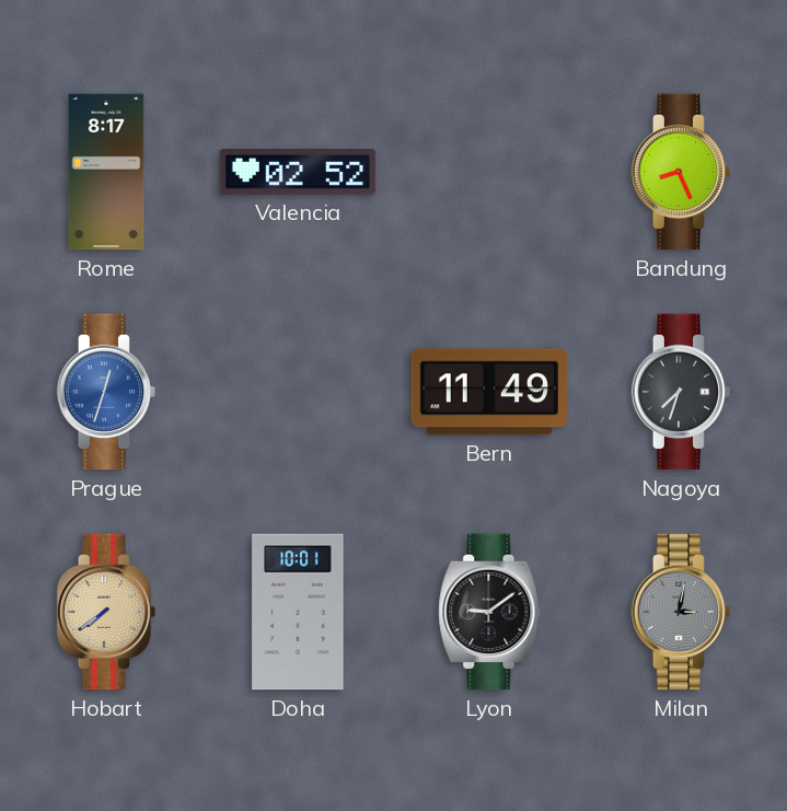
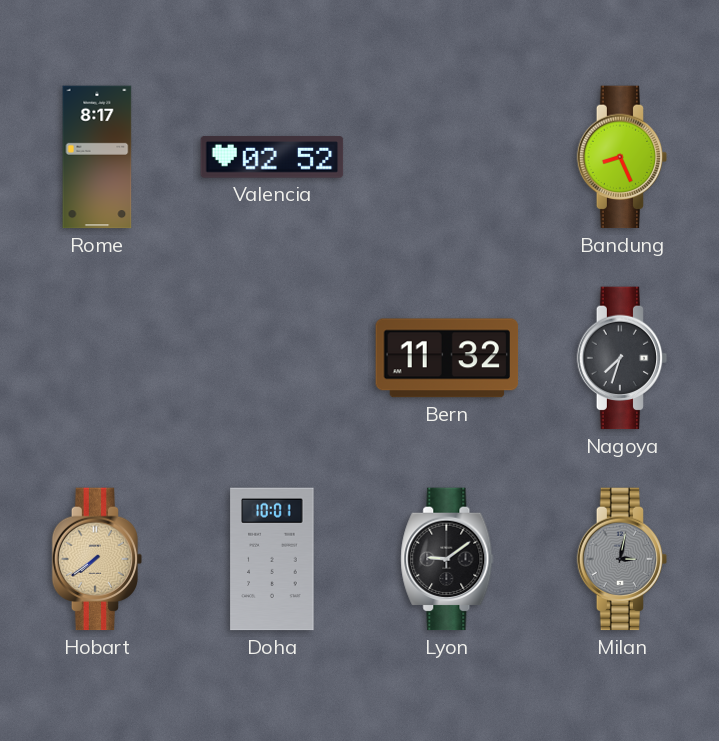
Prague: 12:33 -> none (106, 392)
Bern: 11:49 -> 11:32 (447, 358)
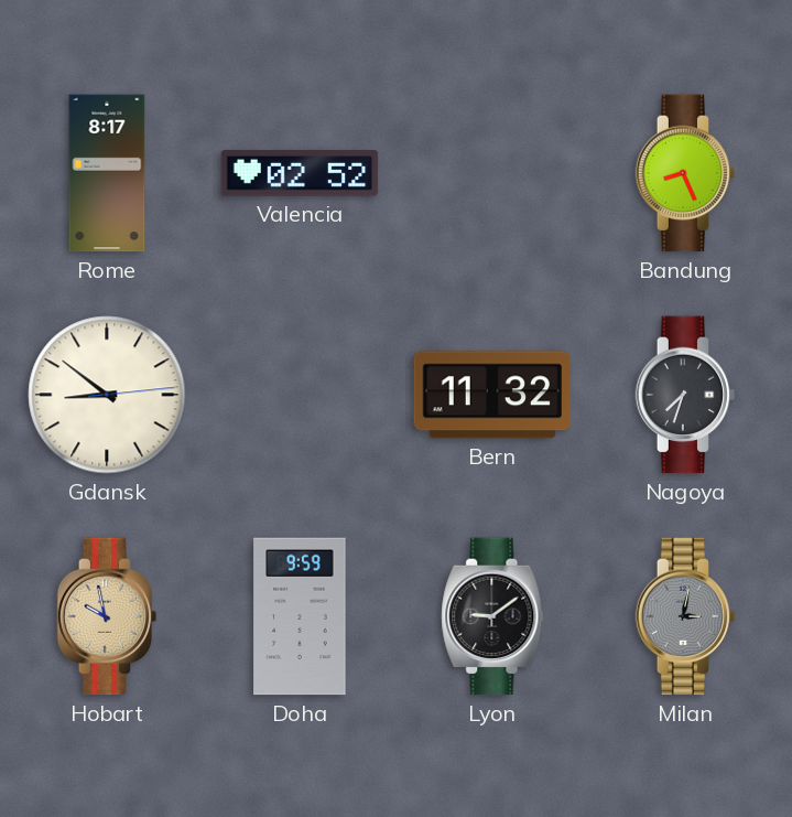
Gdansk: none -> 8:51 (107, 395)
Hobart: 7:39 -> 9:58 (107, 616)
Doha: 10:01 -> 9:59 (300, 616)
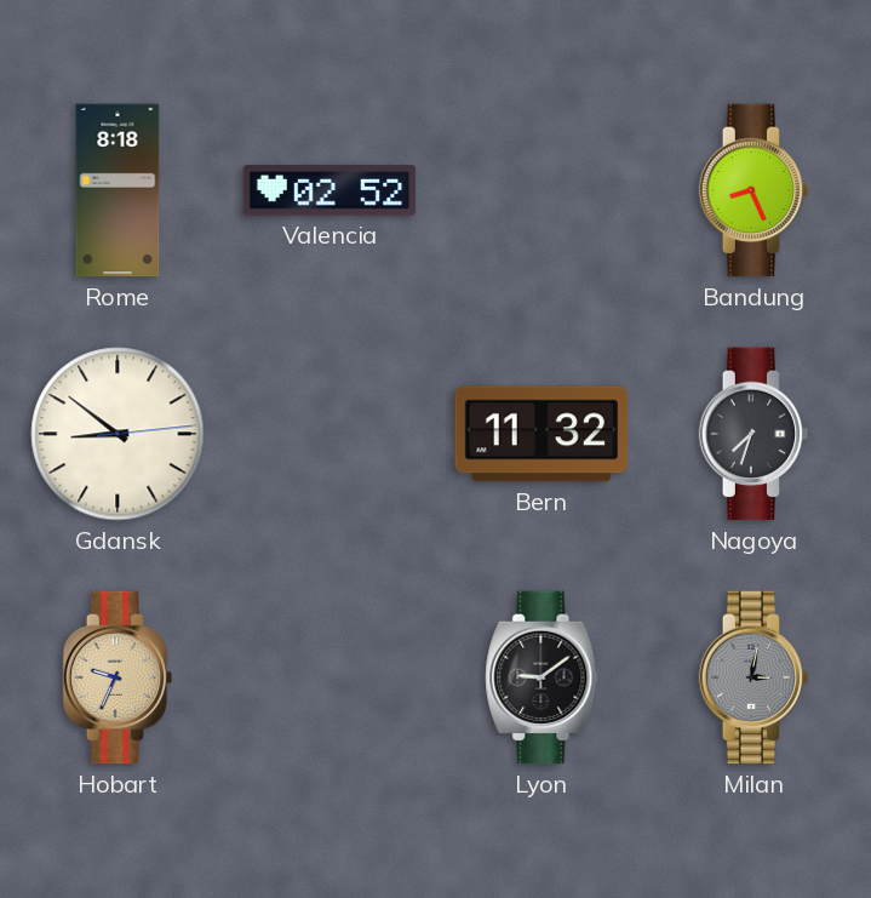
Rome: 8:17 -> 8:18 (118, 190)
Hobart: 9:58 -> 9:34 (118, 677)
Doha: 9:59 -> none (300, 616)
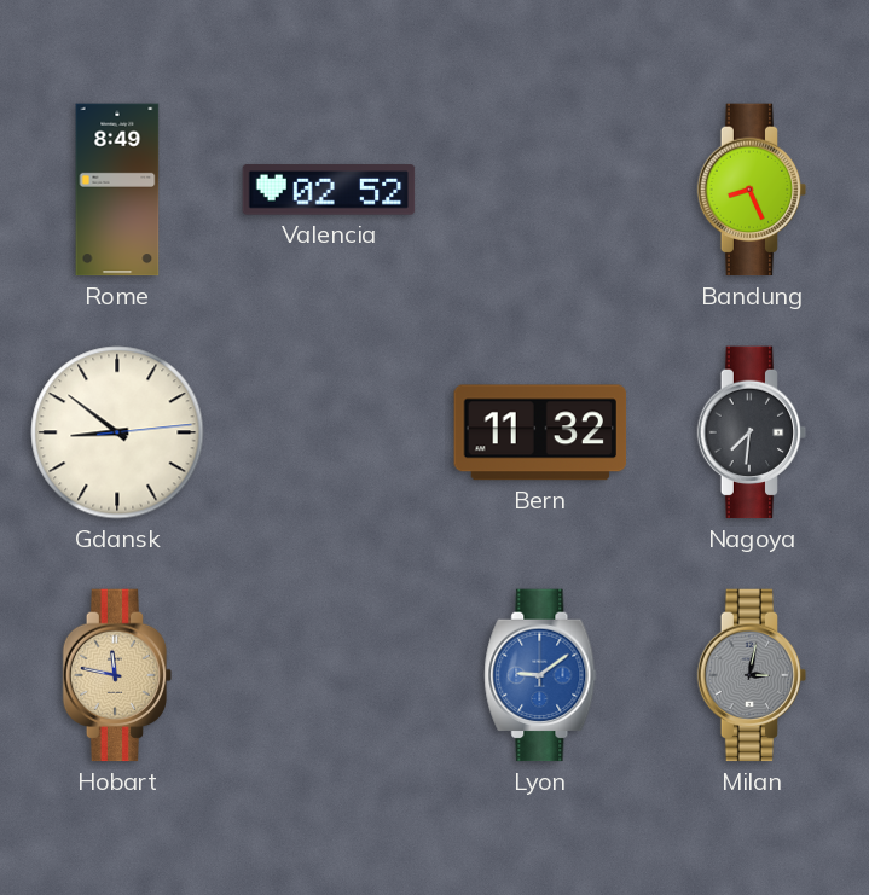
Rome: 8:18 -> 8:49 (117, 190)
Nagoya: 7:33 -> 7:31 (752, 432)
Hobart: 9:34 -> 11:47 (117, 675)
Lyon dial: black -> blue (540, 675)
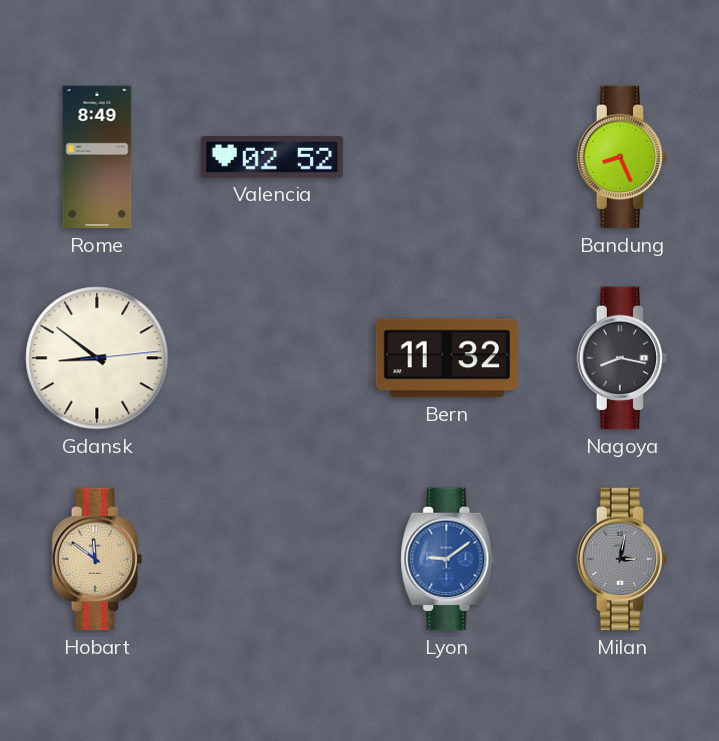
Nagoya: 7:31 -> 8:17 (622, 358)
Hobart: 11:47 -> 11:51 (97, 559)
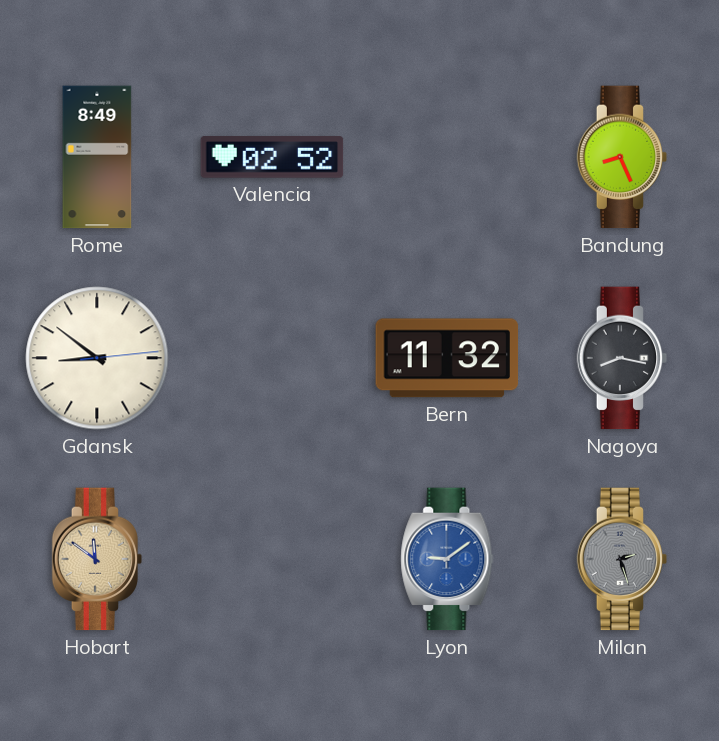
Milan: 3:02 -> 2:27 (622, 559)
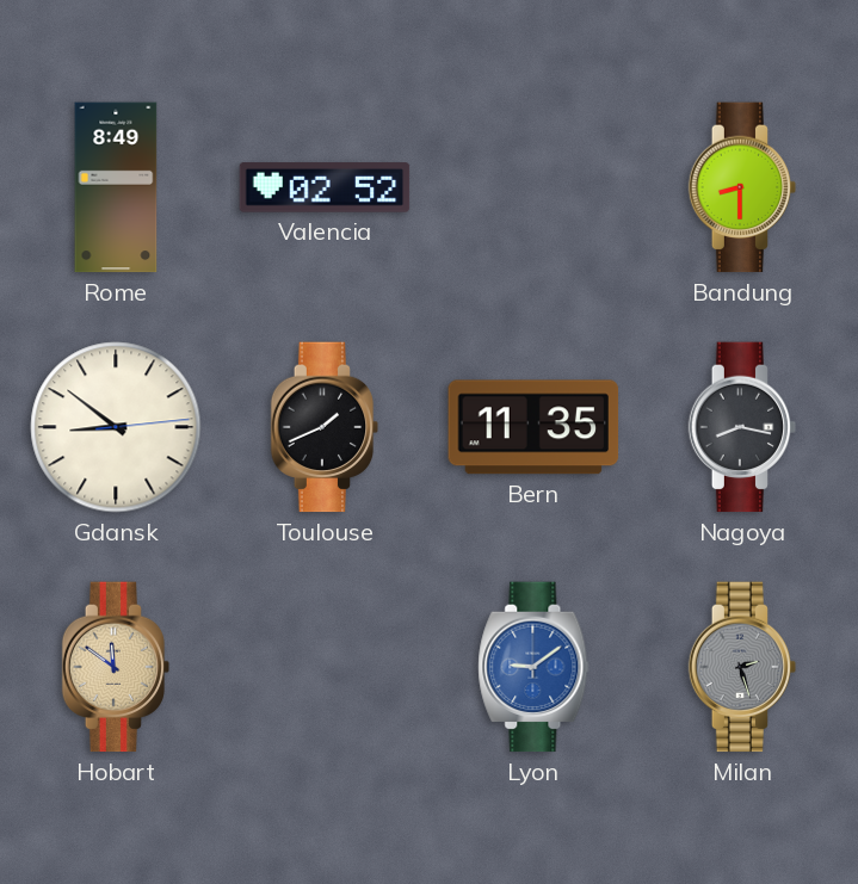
Bandung: 8:26 -> 8:30 (742, 187)
Toulouse: none -> 1:41 (325, 427)
Bern: 11:32 -> 11:35 (533, 427)
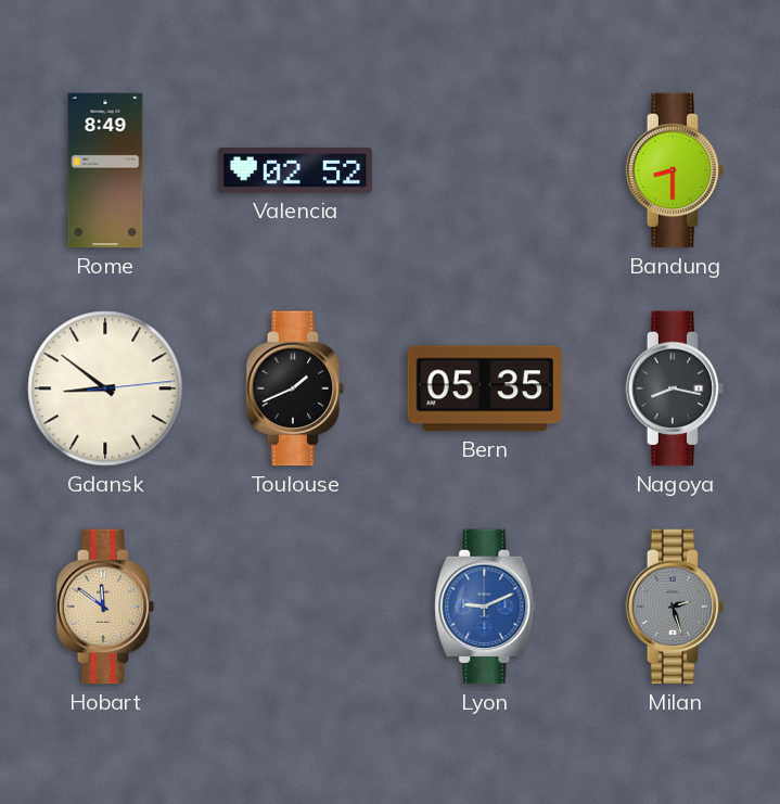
Bern: 11:35 -> 05:35 (485, 388)
Lyon: 9:09 -> 9:11 (485, 607)
